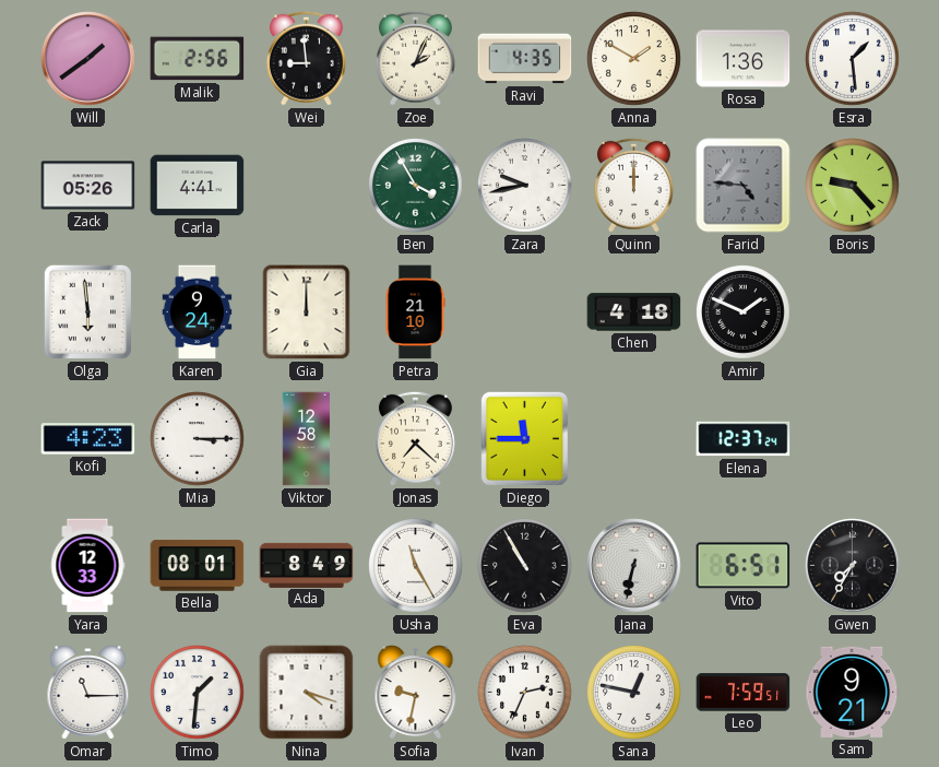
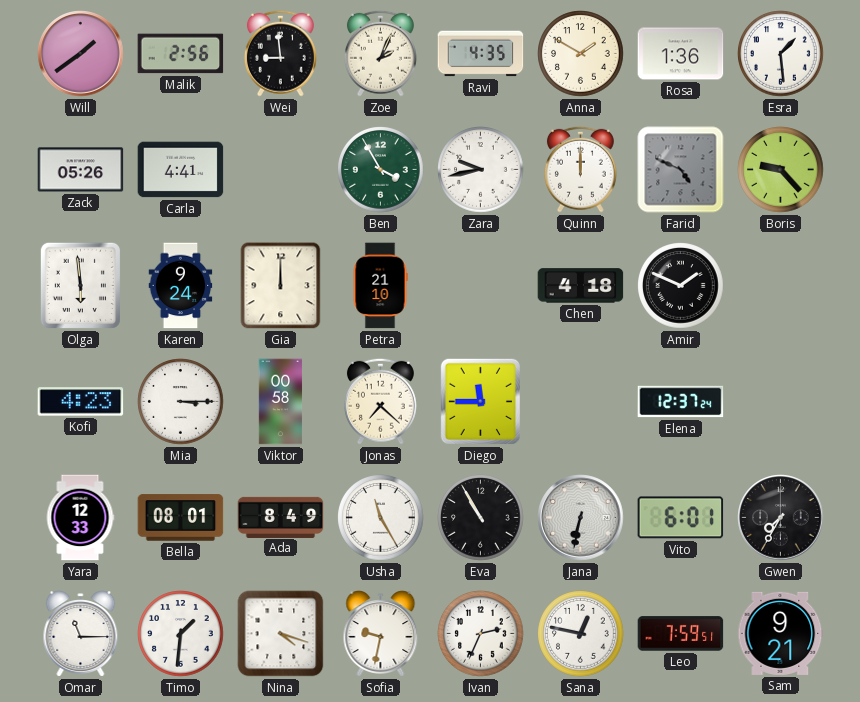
Farid: 4:46 -> 4:49 (681, 170)
Viktor: 12:58 -> 00:58 (281, 402)
Vito: 6:51 -> 6:01 (681, 518)
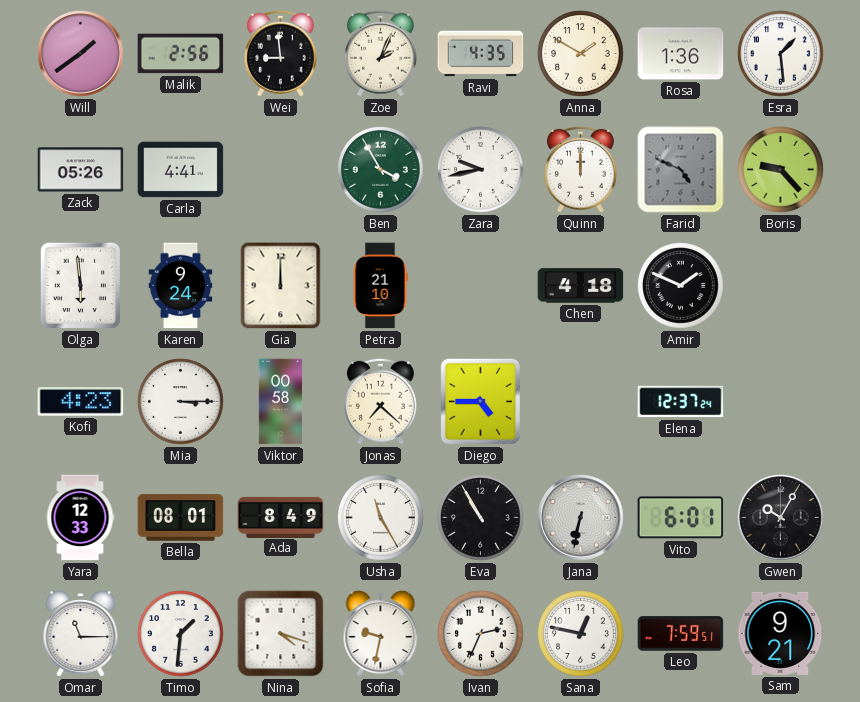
Diego: 11:45 -> 4:45 (480, 401)
Gwen: 7:35 -> 10:05 (781, 518)
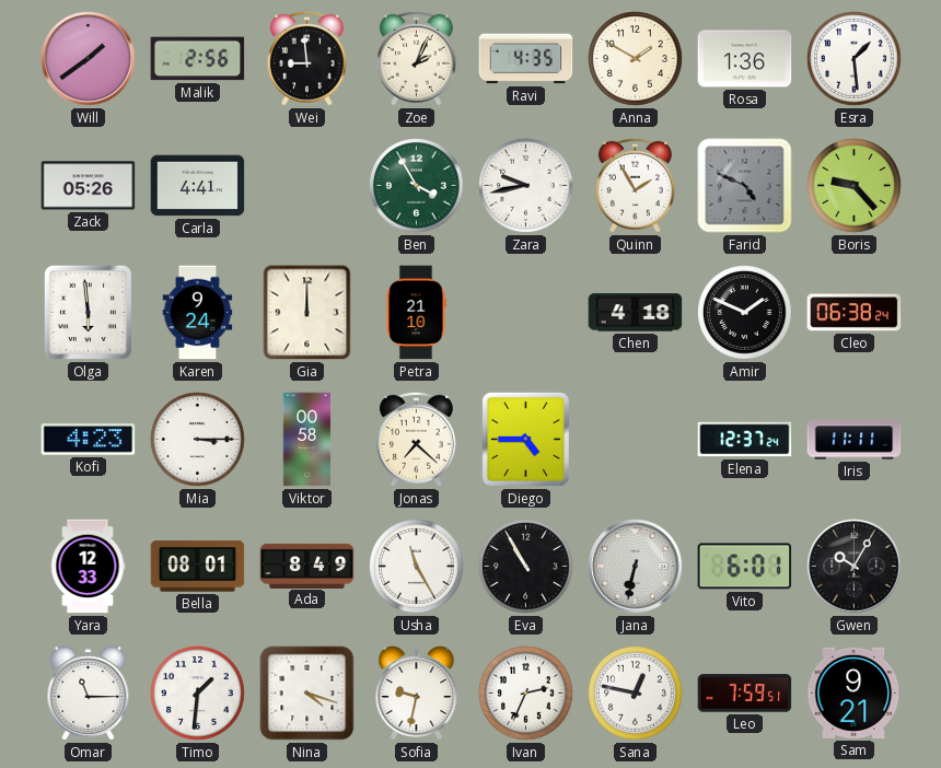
Quinn: 12:00 -> 1:55 (635, 185)
Cleo: none -> 06:38 (855, 313)
Iris: none -> 11:11 (855, 440)
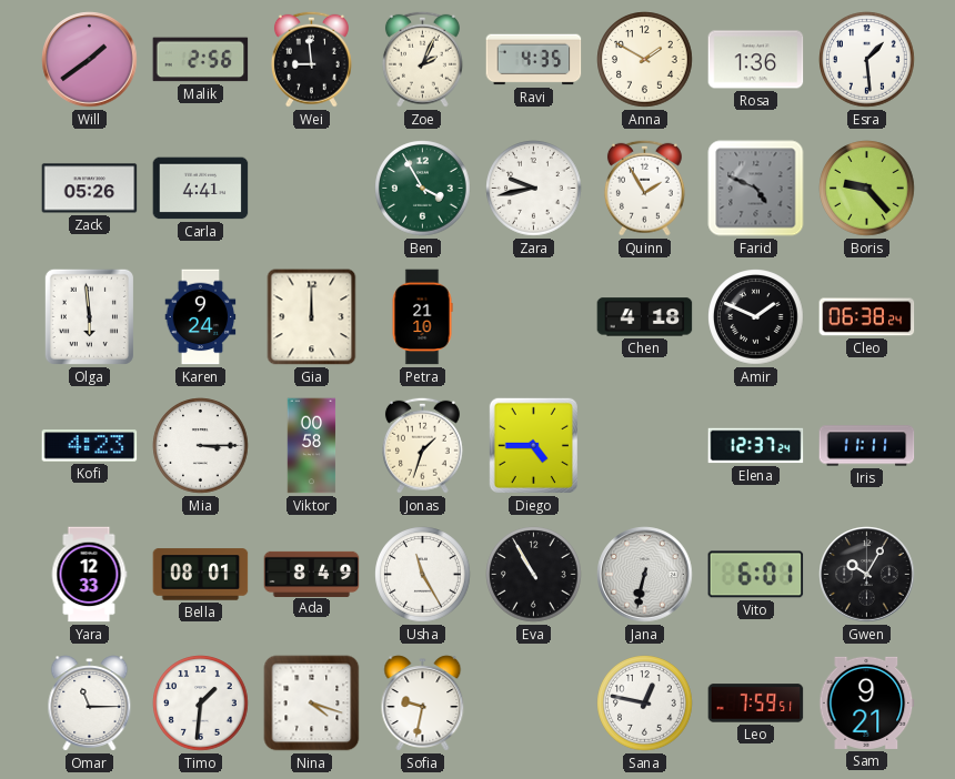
Jonas: 7:22 -> 1:33 (422, 445)
Ivan: 2:34 -> none (526, 694)
